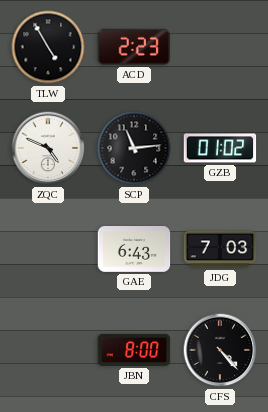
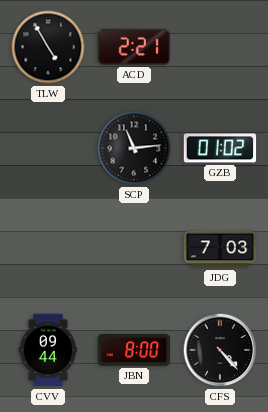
ACD: 2:23 -> 2:21 (133, 47)
ZQC: 4:49 -> none (48, 148)
GAE: 6:43 -> none (134, 250)
CVV: none -> 09:44 (48, 350)
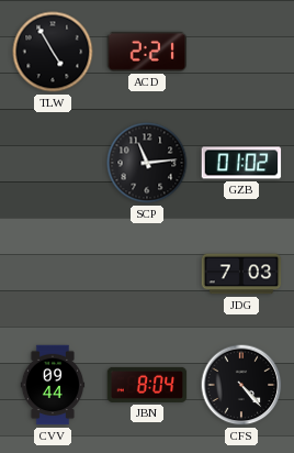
JBN: 8:00 -> 8:04 (147, 385)
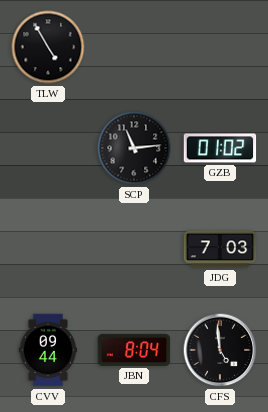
ACD: 2:21 -> none (146, 52)
CFS: 4:23 -> 4:59 (220, 350)
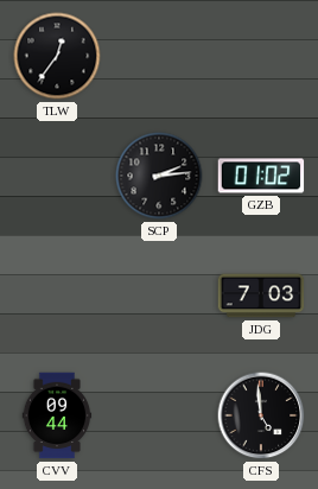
TLW: 4:55 -> 12:36 (57, 56)
SCP: 11:14 -> 2:14 (159, 176)
JBN: 8:04 -> none (134, 350)
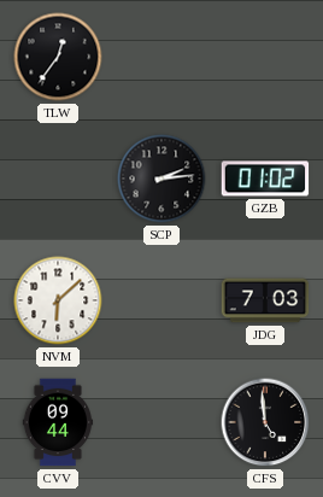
NVM: none -> 6:08 (58, 300)
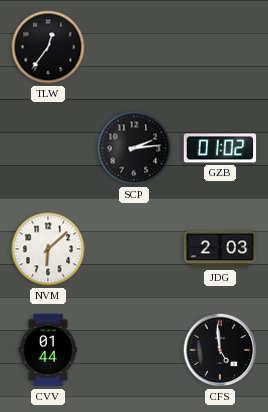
JDG: 7:03 -> 2:03 (220, 249)
CVV: 09:44 -> 01:44 (48, 350)
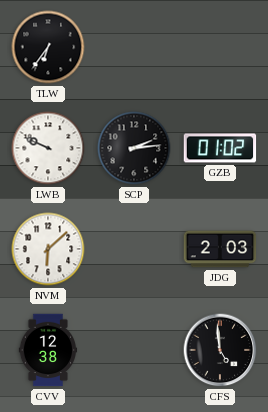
TLW: 12:36 -> 6:36 (48, 47)
LWB: none -> 9:49 (48, 148)
CVV: 01:44 -> 12:38 (48, 350)
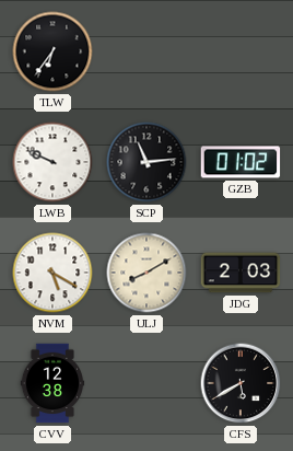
SCP: 2:14 -> 11:14 (146, 162)
NVM: 6:08 -> 5:20 (52, 273)
ULJ: none -> 8:10 (146, 273)
CFS: 4:59 -> 5:40 (241, 383)
